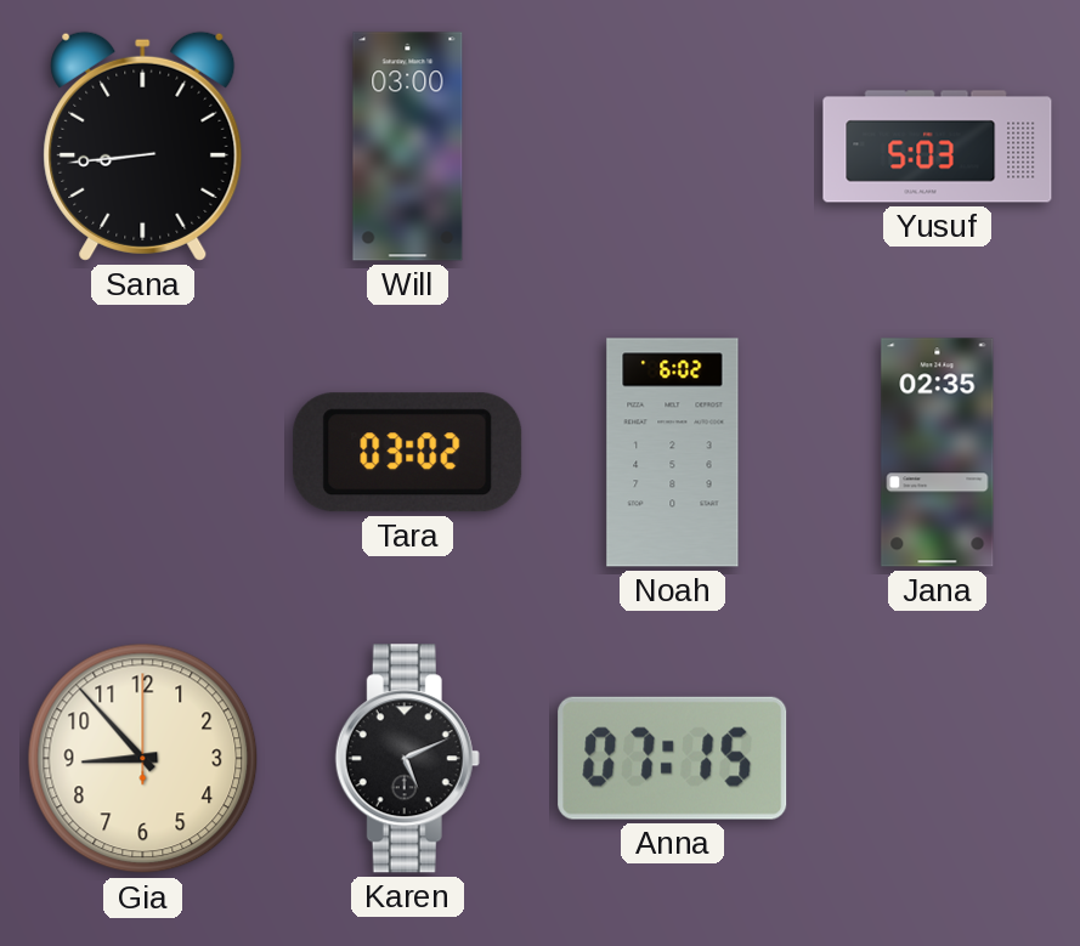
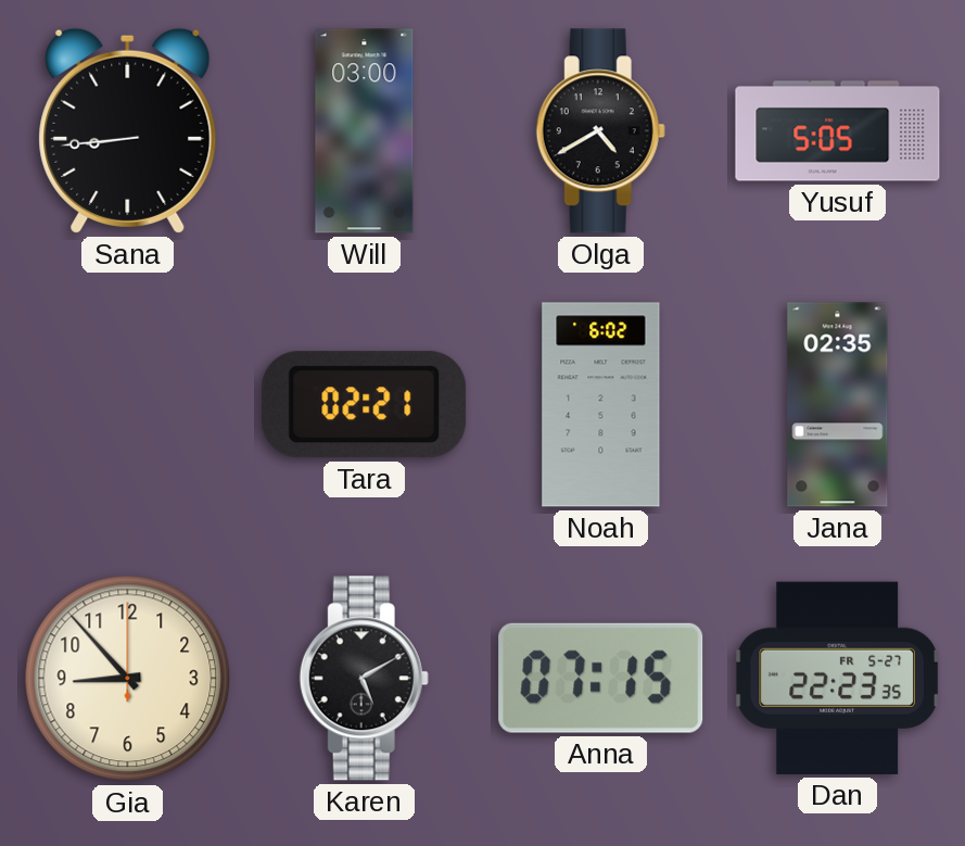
Olga: none -> 4:40 (600, 131)
Yusuf: 5:03 -> 5:05 (838, 131)
Tara: 03:02 -> 02:21 (365, 405)
Karen: 5:11 -> 5:10 (364, 679)
Dan: none -> 22:23 (838, 678)
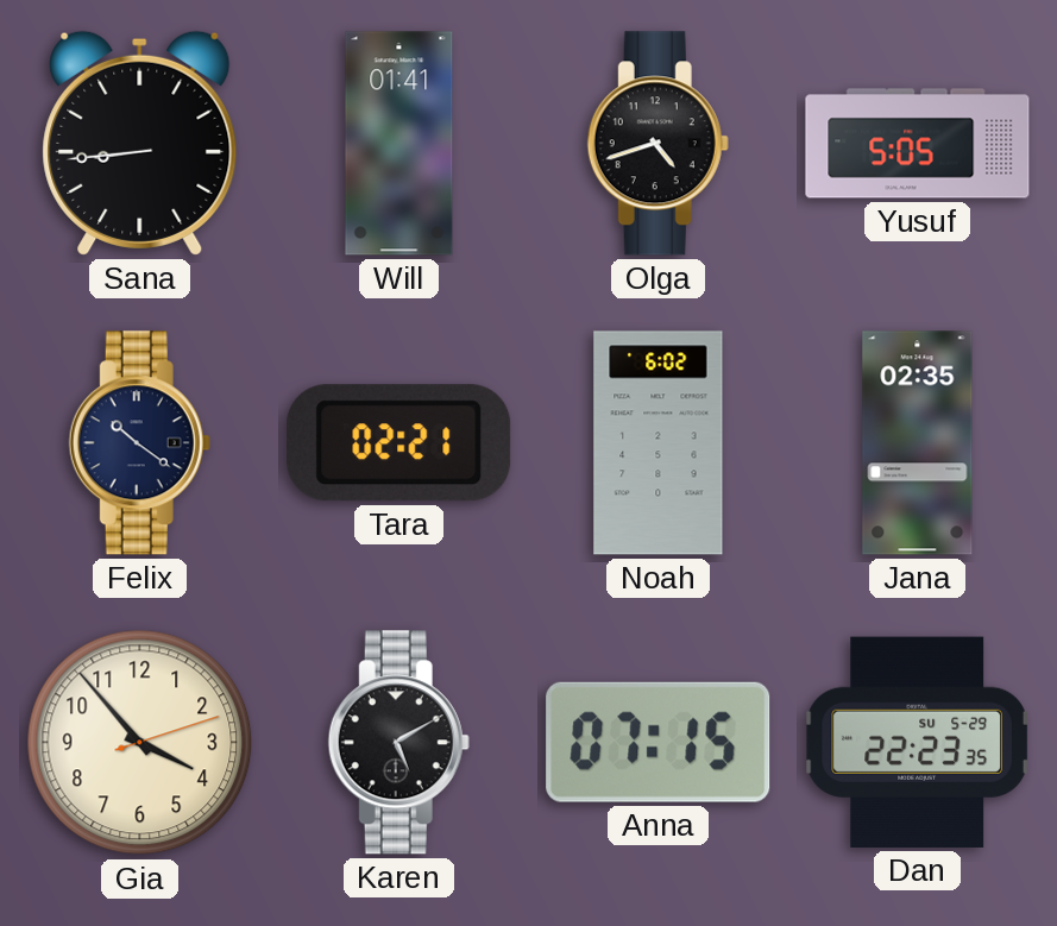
Will: 03:00 -> 01:41 (399, 144)
Olga: 4:40 -> 4:42 (658, 144)
Felix: none -> 10:21 (139, 443)
Gia: 8:53 -> 3:53 (140, 743)
Dan date: FR 5-27 -> SU 5-29 (918, 742)
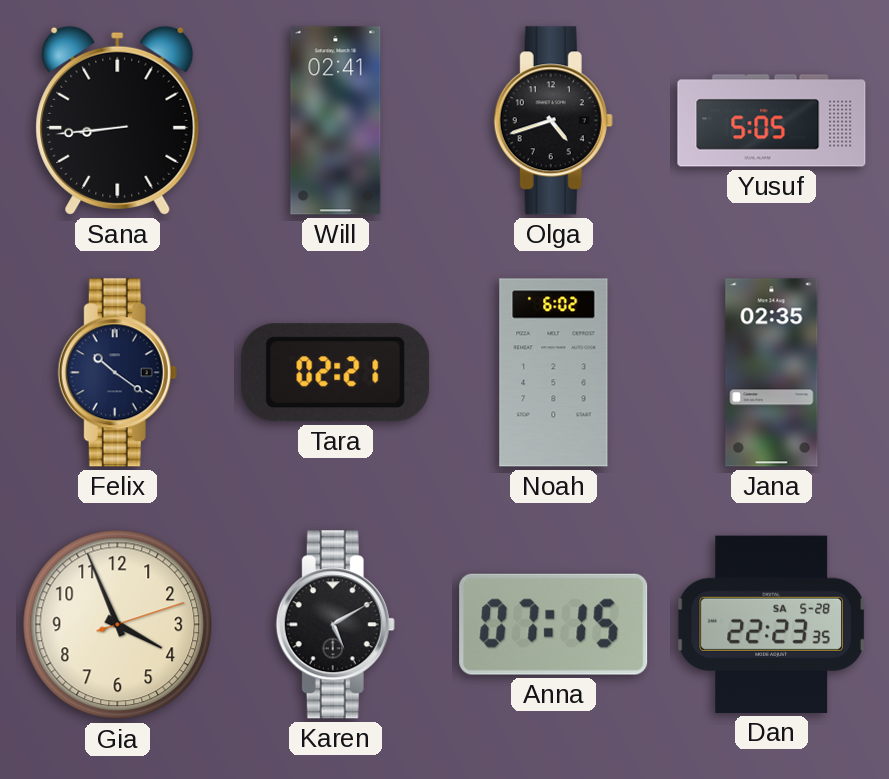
Will: 01:41 -> 02:41 (336, 121)
Gia: 3:53 -> 3:56 (118, 625)
Dan date: SU 5-29 -> SA 5-28 (772, 624)
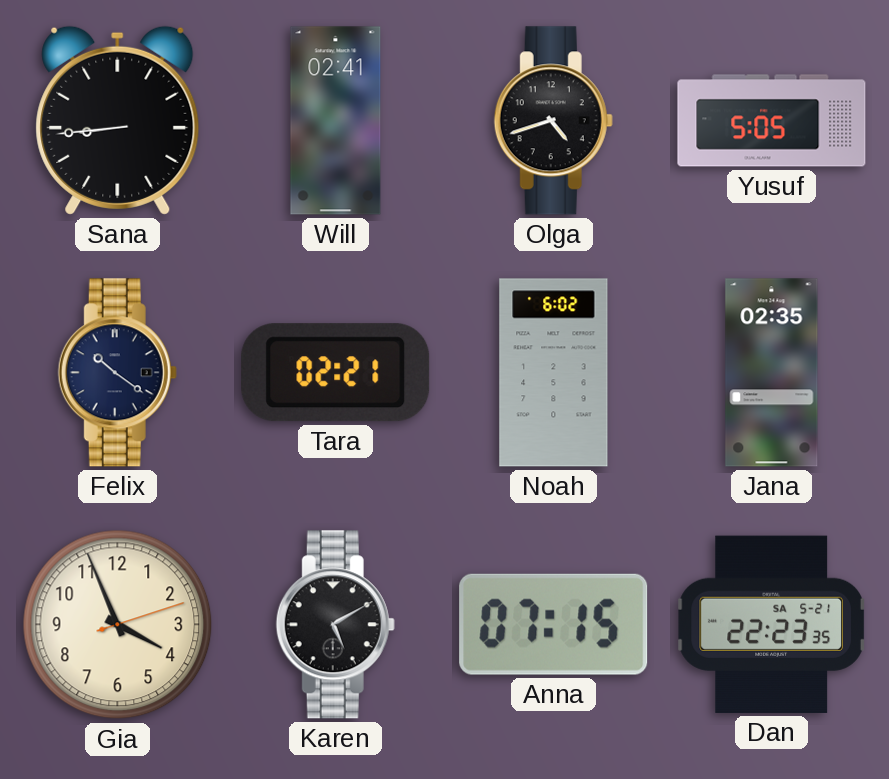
Dan date: SA 5-28 -> SA 5-21 (772, 624)
